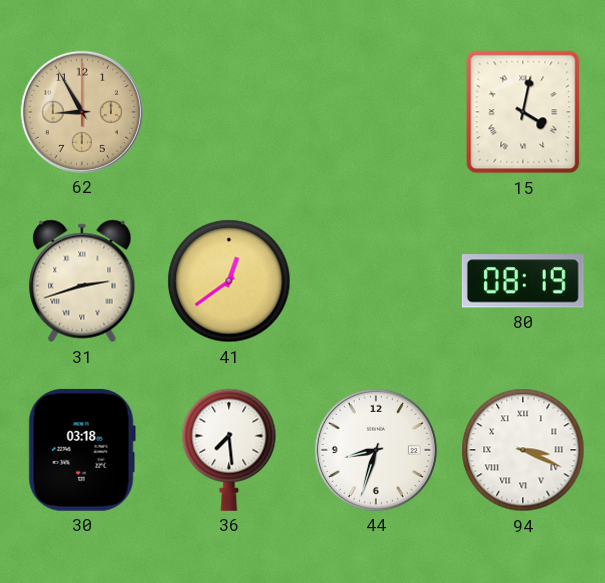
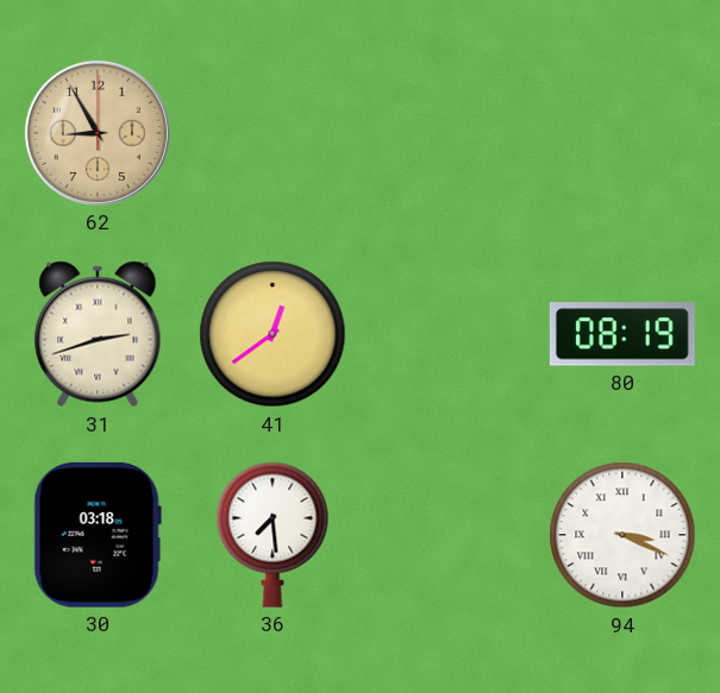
15: 4:02 -> none (523, 112)
44: 8:33 -> none (376, 450)
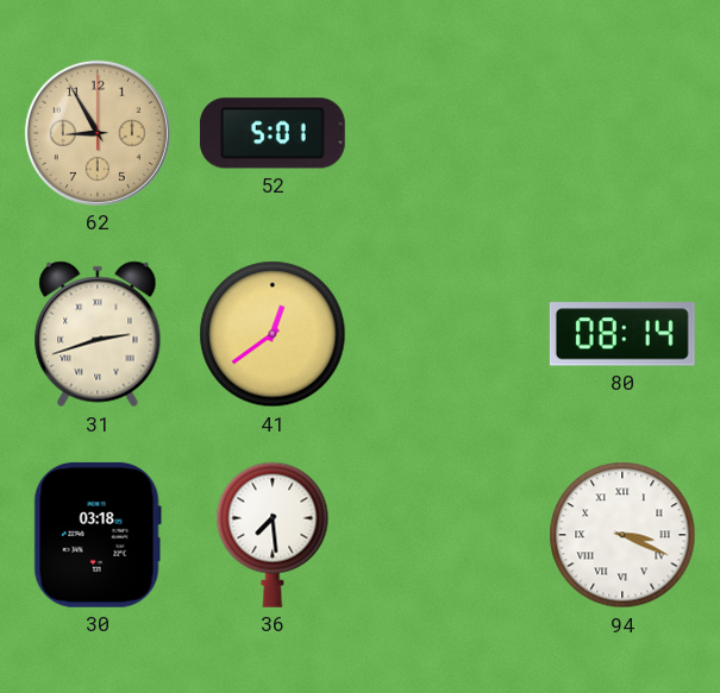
52: none -> 5:01 (273, 133)
80: 08:19 -> 08:14 (622, 334)
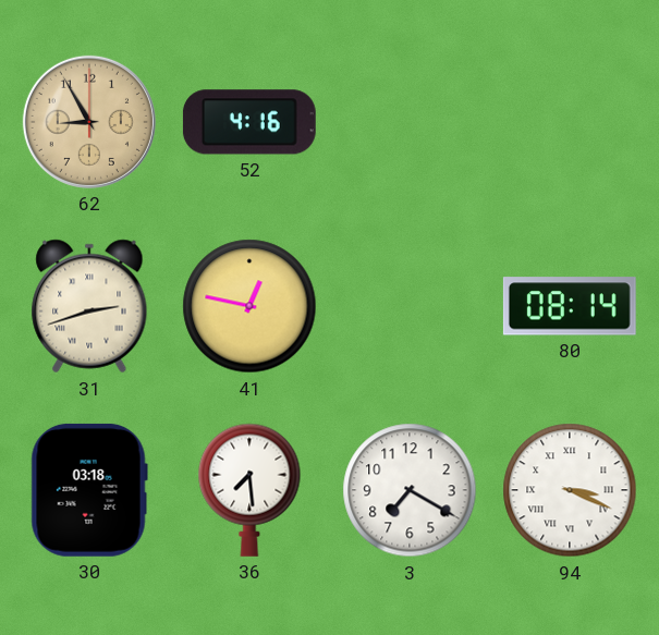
52: 5:01 -> 4:16 (249, 122)
41: 12:39 -> 12:47 (249, 306)
3: none -> 7:20 (410, 490)
